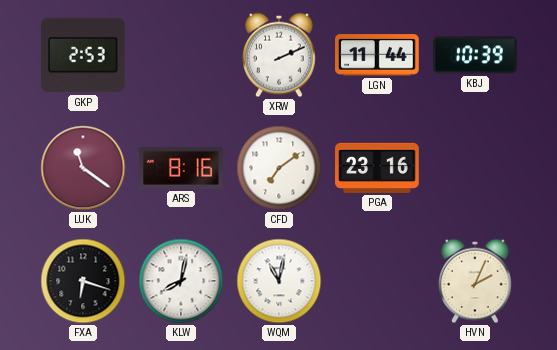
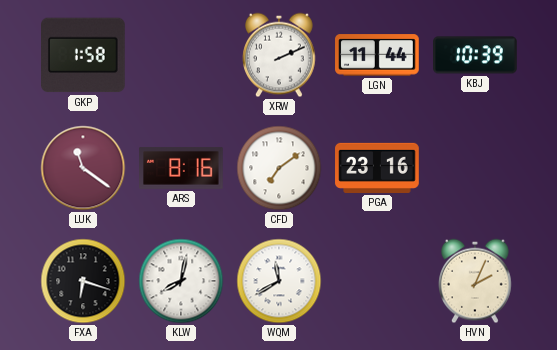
GKP: 2:53 -> 1:58 (84, 55)
WQM: 11:02 -> 11:40 (279, 281)
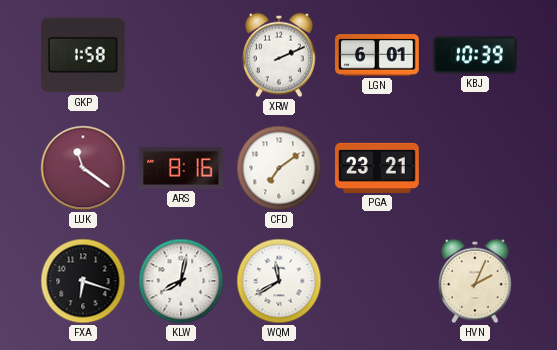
LGN: 11:44 -> 6:01 (377, 55)
PGA: 23:16 -> 23:21 (377, 168)
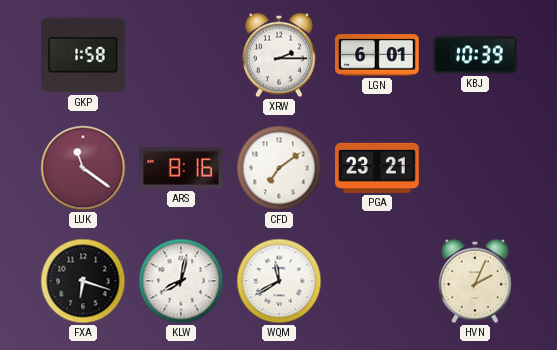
XRW: 2:11 -> 2:15 (280, 55)
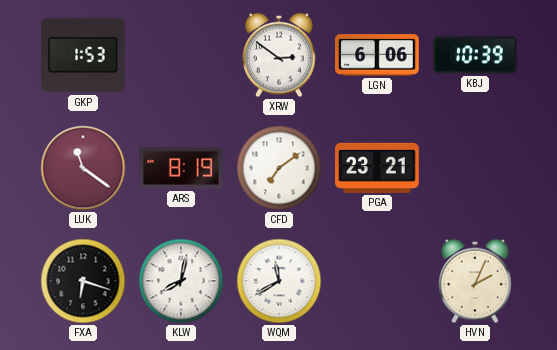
GKP: 1:58 -> 1:53 (84, 55)
XRW: 2:15 -> 2:51 (280, 55)
LGN: 6:01 -> 6:06 (377, 55)
ARS: 8:16 -> 8:19 (181, 168)
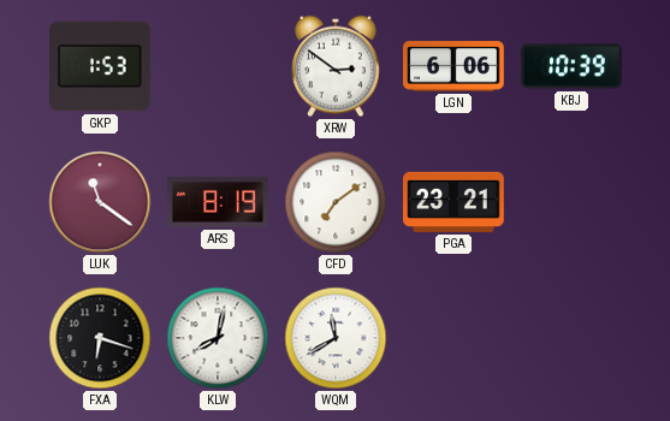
HVN: 2:04 -> none (476, 281)
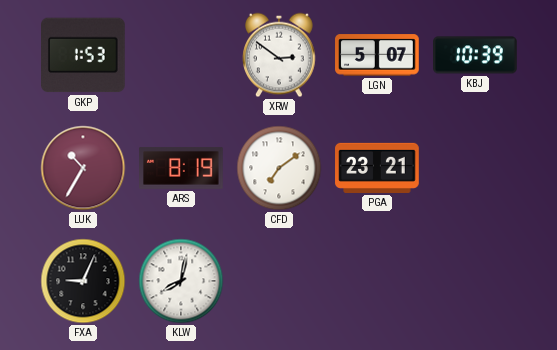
LGN: 6:06 -> 5:07 (377, 55)
LUK: 11:21 -> 10:35 (83, 168)
FXA: 6:18 -> 9:04 (83, 281)
WQM: 11:40 -> none (336, 338)
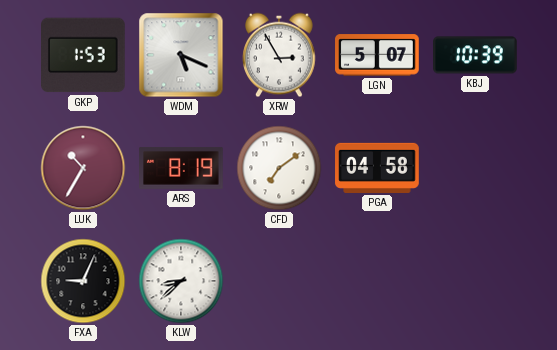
WDM: none -> 5:19 (181, 55)
XRW: 2:51 -> 2:55 (280, 55)
PGA: 23:21 -> 04:58 (377, 168)
KLW: 8:02 -> 8:38 (181, 281)
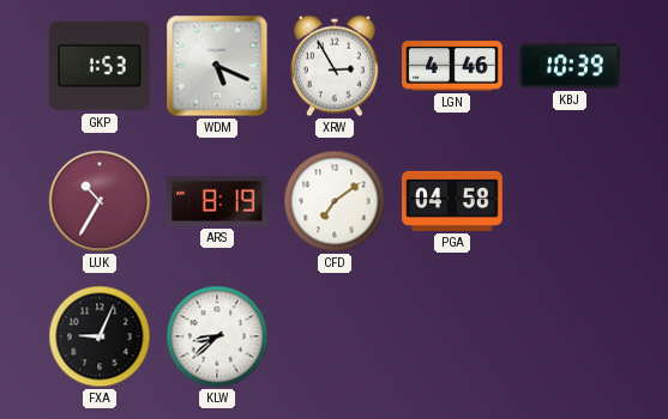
LGN: 5:07 -> 4:46 (452, 66)
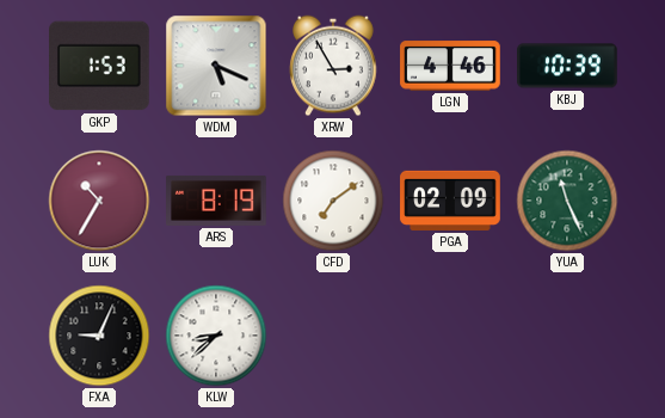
PGA: 04:58 -> 02:09 (450, 201)
YUA: none -> 11:26 (567, 201)
